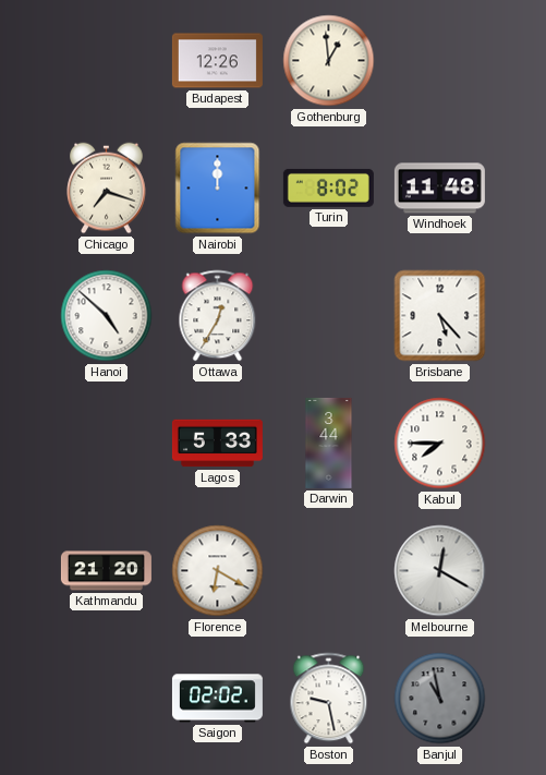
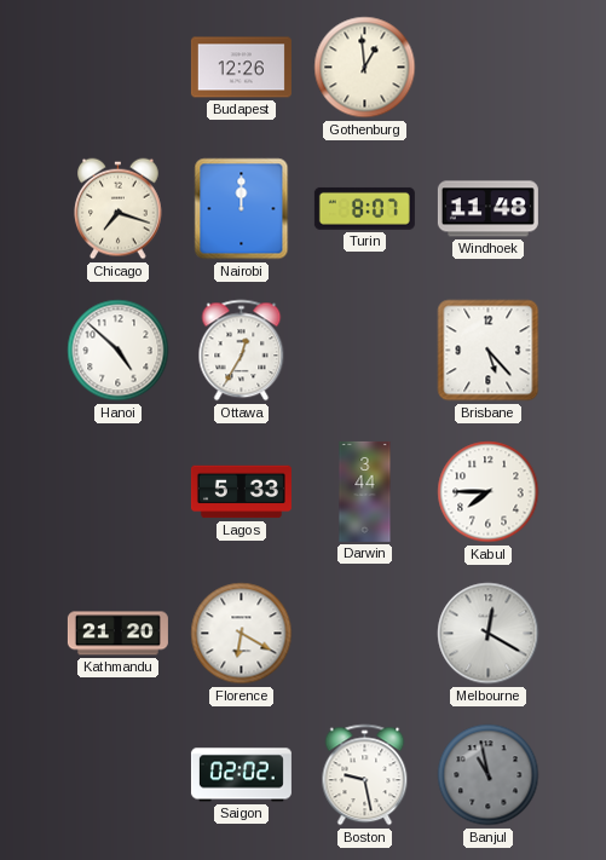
Turin: 8:02 -> 8:07 (364, 208)
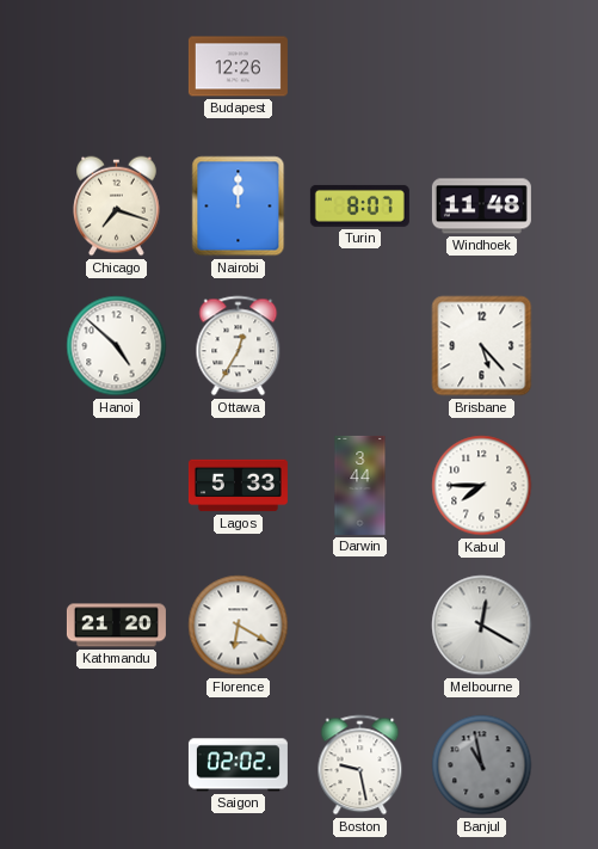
Gothenburg: 12:59 -> none (365, 68)
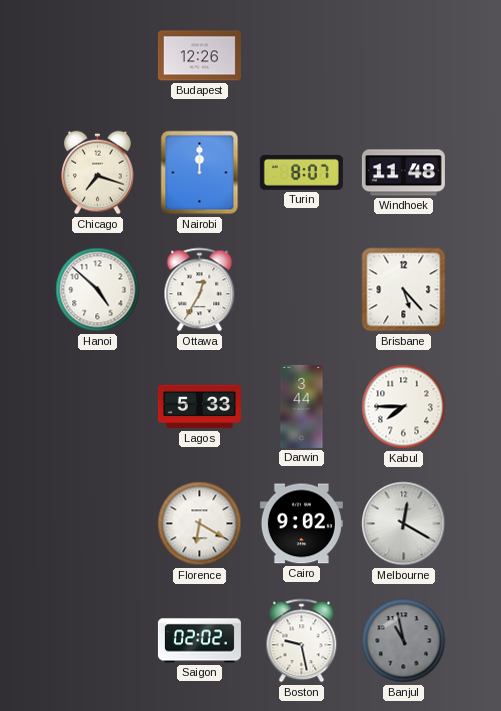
Kathmandu: 21:20 -> none (116, 626)
Cairo: none -> 9:02 (301, 524)
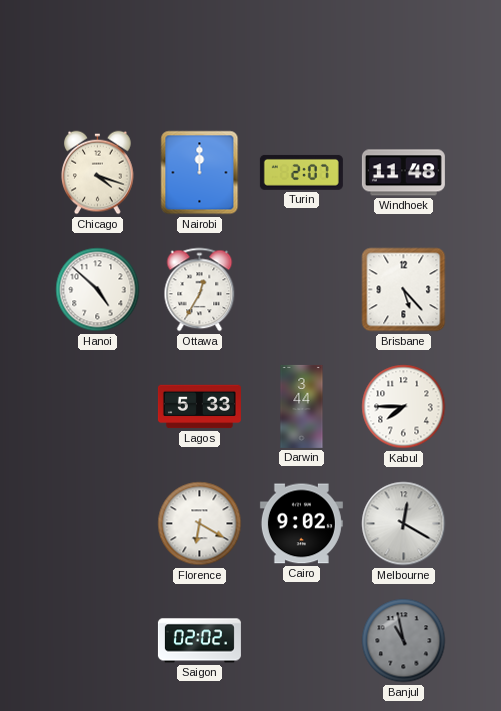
Budapest: 12:26 -> none (199, 56)
Chicago: 7:18 -> 4:18 (98, 173)
Turin: 8:07 -> 2:07 (301, 172)
Boston: 9:28 -> none (302, 641)
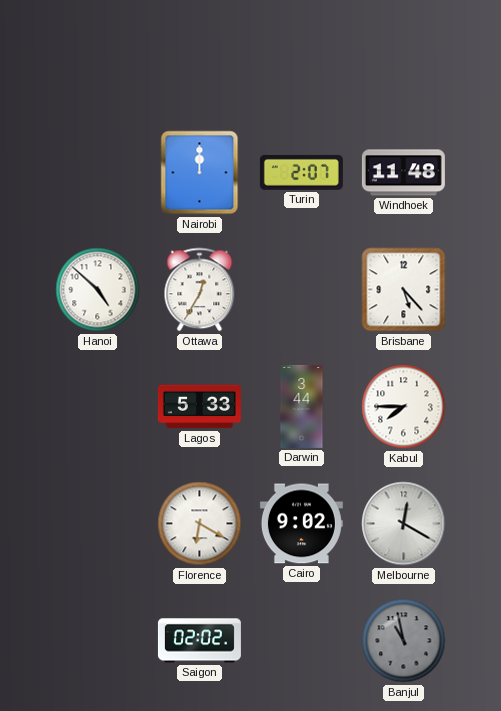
Chicago: 4:18 -> none (98, 173)
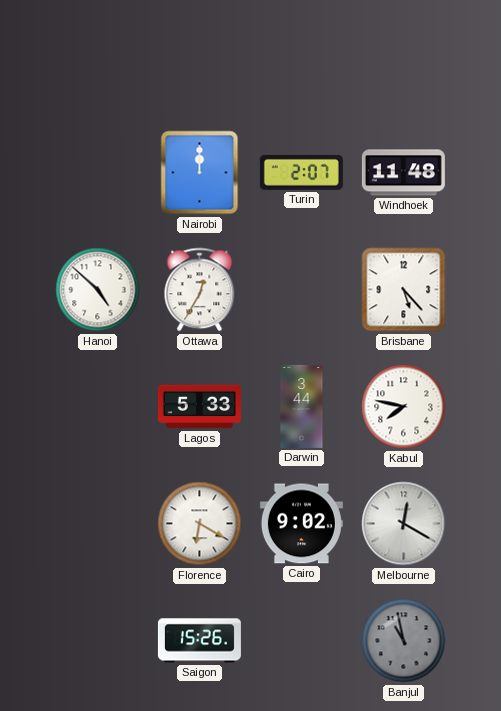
Kabul: 7:45 -> 7:47 (404, 407)
Saigon: 02:02 -> 15:26 (199, 641)
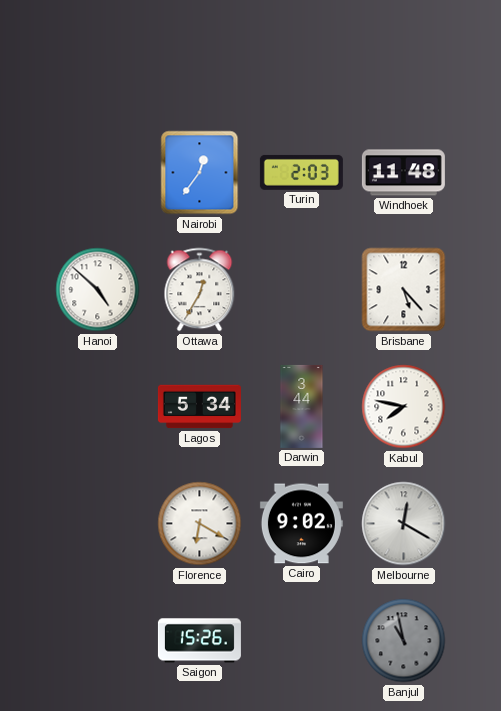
Nairobi: 12:00 -> 12:36 (200, 173)
Turin: 2:07 -> 2:03 (301, 172)
Lagos: 5:33 -> 5:34 (199, 407)
